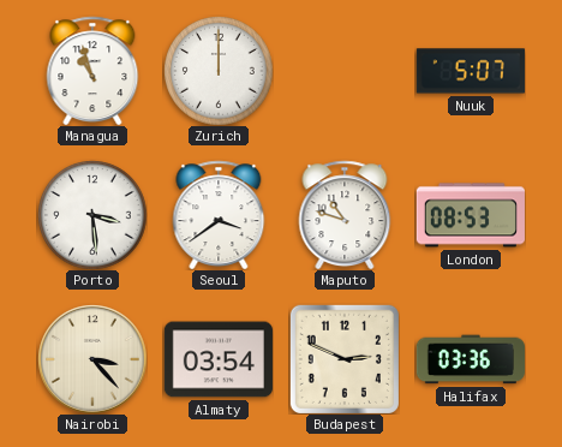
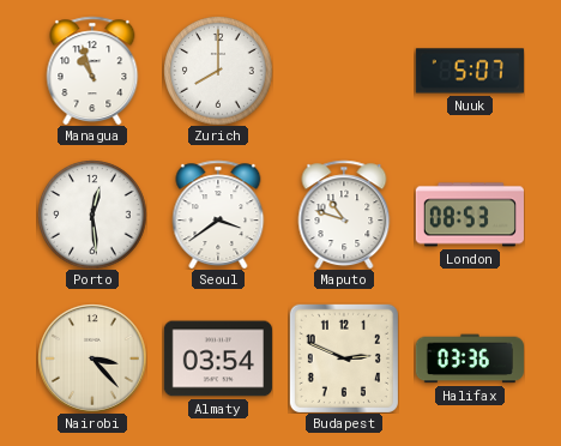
Zurich: 12:00 -> 8:00 (218, 71)
Porto: 3:29 -> 12:29 (92, 215)
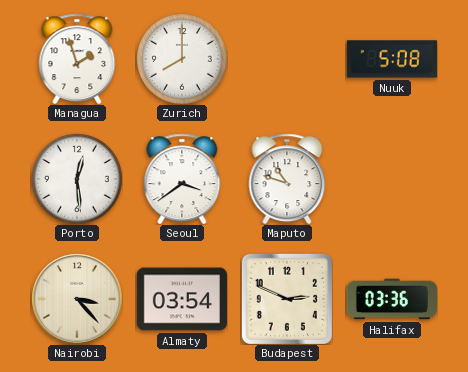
Managua: 10:57 -> 1:57 (77, 59)
Nuuk: 5:07 -> 5:08 (392, 59)
London: 08:53 -> none (470, 215)
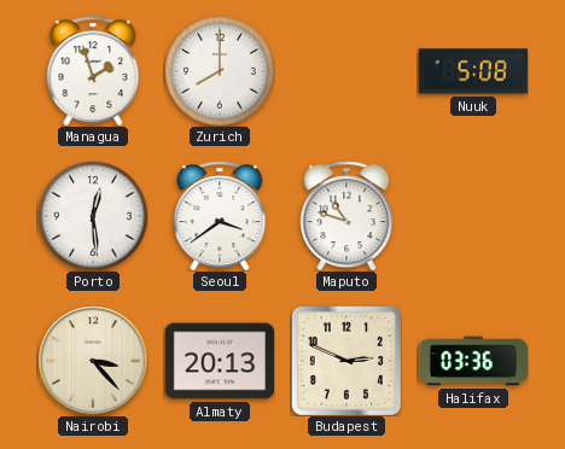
Almaty: 03:54 -> 20:13 (220, 361)
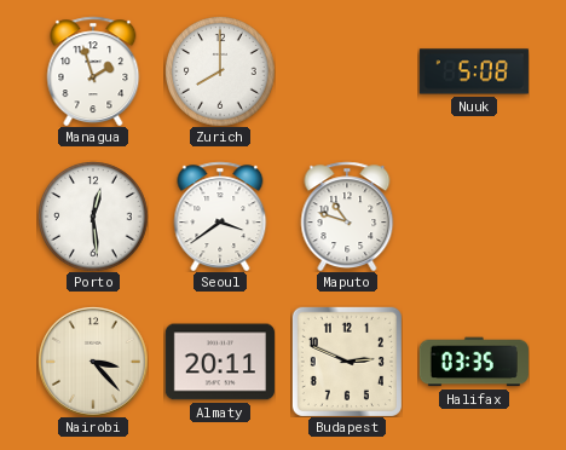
Almaty: 20:13 -> 20:11 (220, 362)
Halifax: 03:36 -> 03:35 (474, 362)
